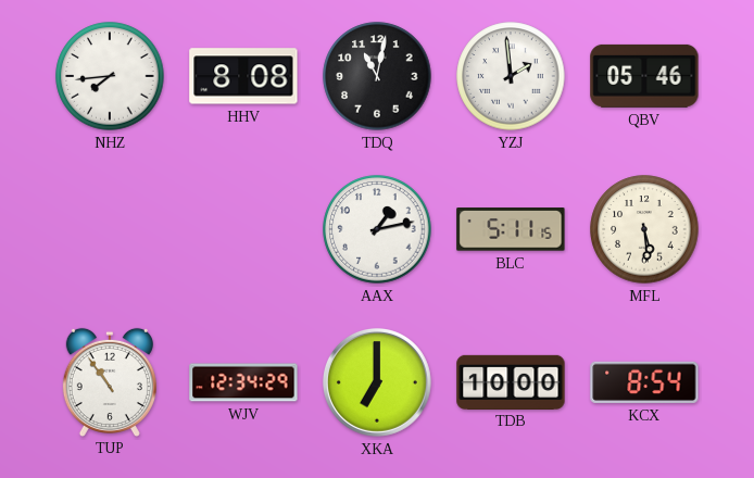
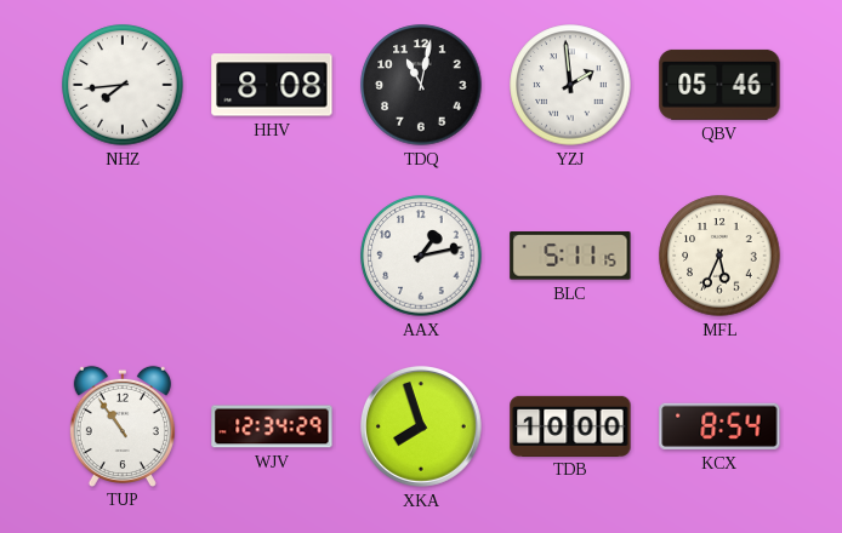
MFL: 5:29 -> 5:34 (719, 256)
XKA: 7:00 -> 7:57 (421, 426)
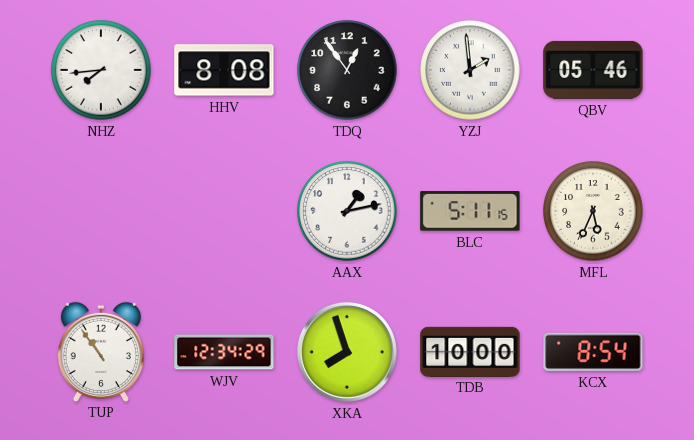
TDQ: 11:02 -> 12:54 (347, 70)
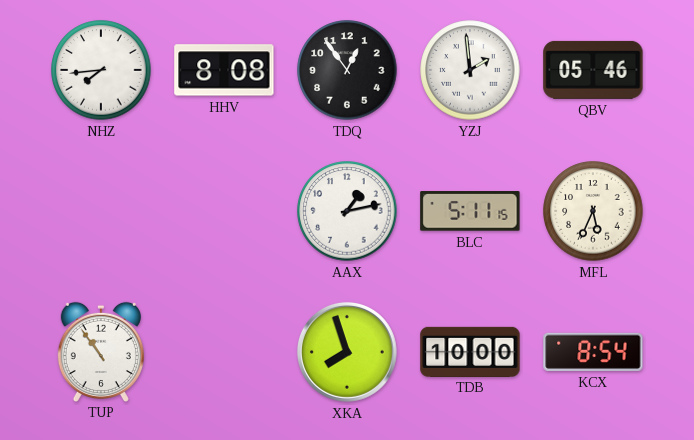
WJV: 12:34 -> none (224, 352)
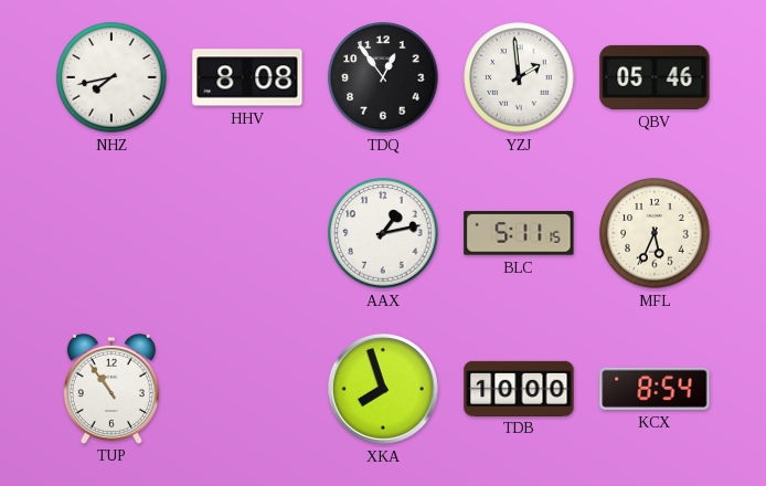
NHZ: 7:44 -> 7:43 (111, 77)
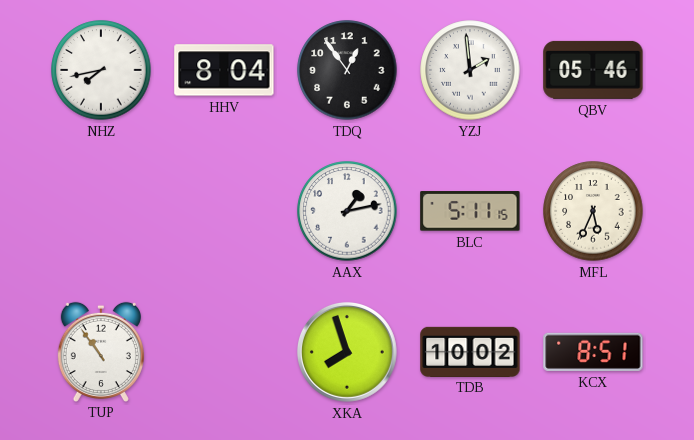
HHV: 8:08 -> 8:04 (224, 70)
TDB: 10:00 -> 10:02 (470, 351)
KCX: 8:54 -> 8:51 (593, 352)
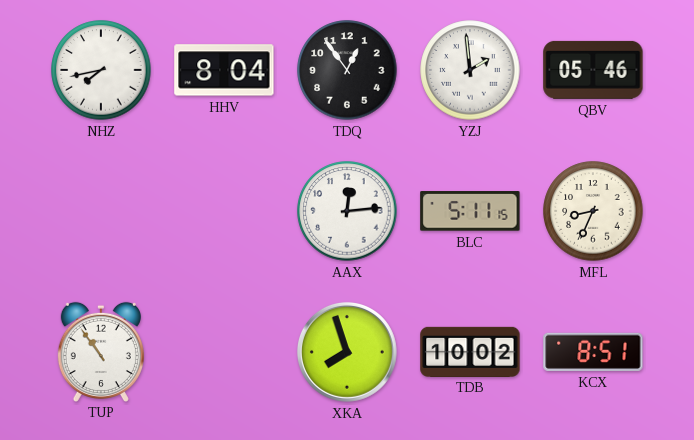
AAX: 1:13 -> 12:14 (347, 211)
MFL: 5:34 -> 8:34 (593, 211)
